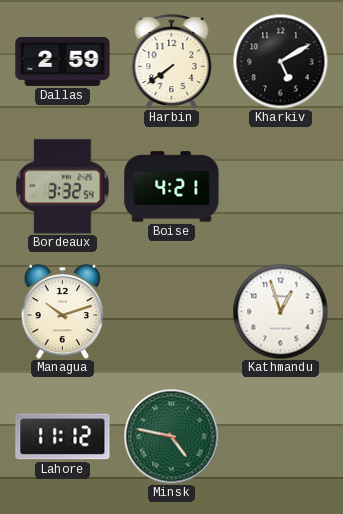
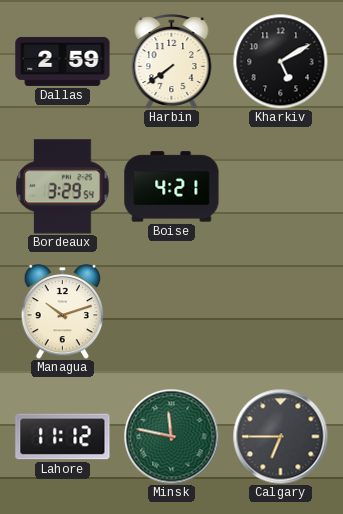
Bordeaux: 3:32 -> 3:29 (63, 187)
Kathmandu: 12:57 -> none (280, 311)
Minsk: 4:47 -> 11:47 (171, 436)
Calgary: none -> 6:45 (280, 436)
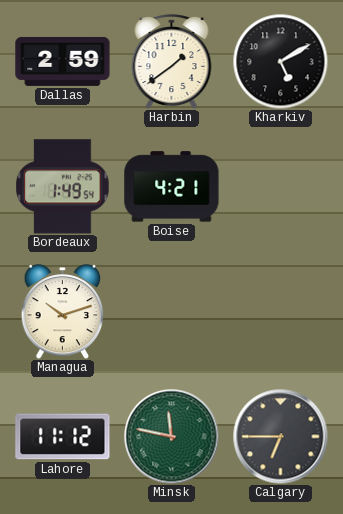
Harbin: 7:39 -> 1:39 (172, 62)
Bordeaux: 3:29 -> 1:49 (63, 187)
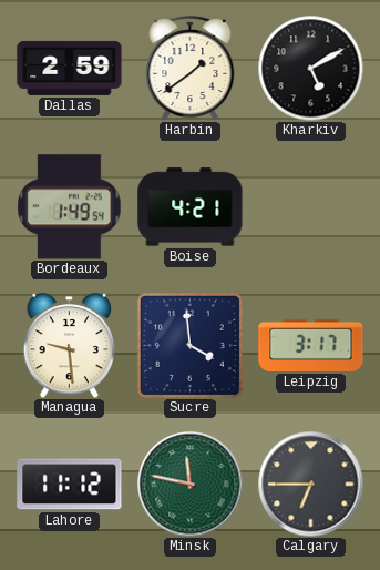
Managua: 10:12 -> 9:29 (70, 345)
Sucre: none -> 3:59 (189, 345)
Leipzig: none -> 3:17 (311, 345)
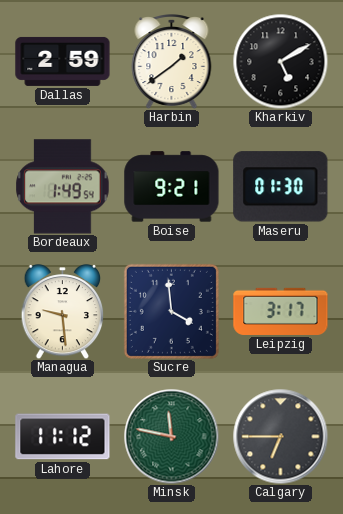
Boise: 4:21 -> 9:21 (172, 187)
Maseru: none -> 01:30 (281, 187)
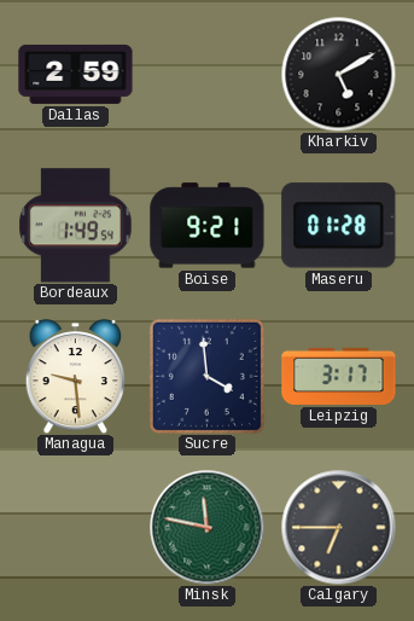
Harbin: 1:39 -> none (172, 62)
Maseru: 01:30 -> 01:28 (339, 226)
Lahore: 11:12 -> none (63, 437)
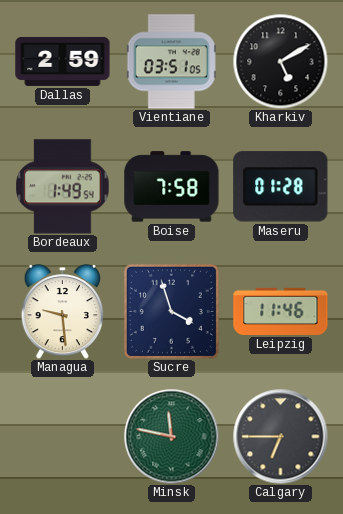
Vientiane: none -> 03:51 (171, 62)
Boise: 9:21 -> 7:58 (172, 187)
Sucre: 3:59 -> 3:57 (171, 311)
Leipzig: 3:17 -> 11:46 (281, 311)
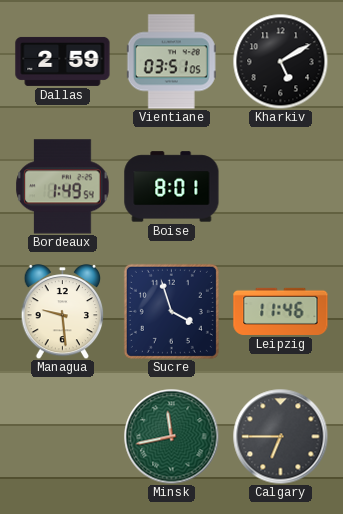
Boise: 7:58 -> 8:01 (172, 187)
Maseru: 01:28 -> none (281, 187)
Minsk: 11:47 -> 11:43 (171, 436)
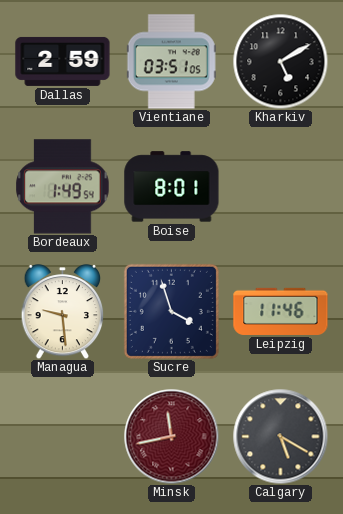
Minsk dial: green -> burgundy (171, 436)
Calgary: 6:45 -> 5:20 (280, 436)
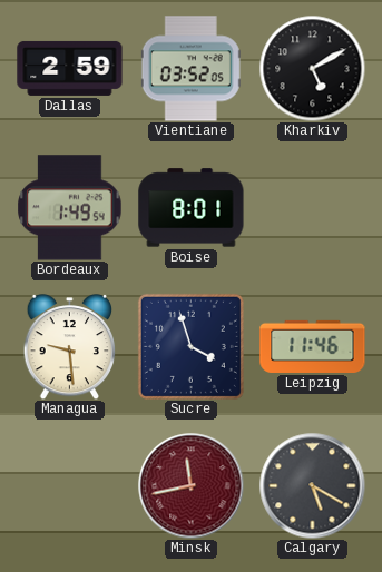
Vientiane: 03:51 -> 03:52 (190, 69)
